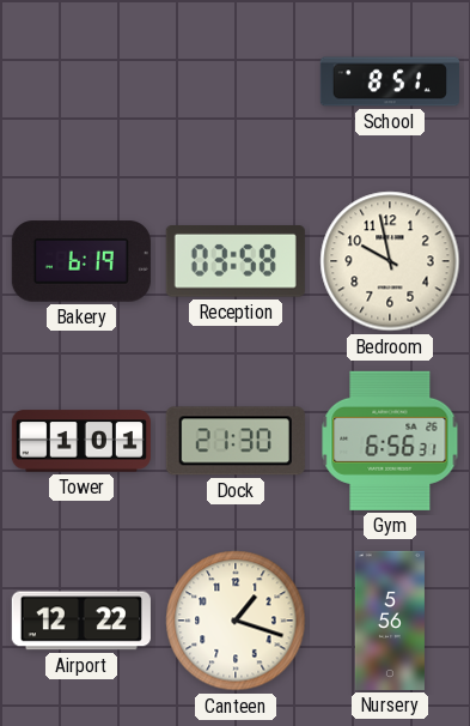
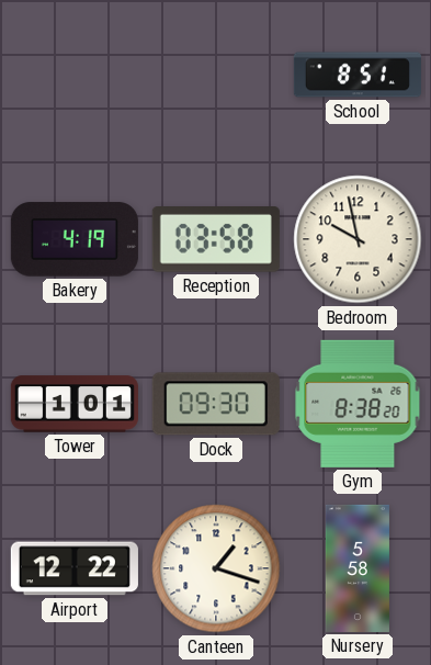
Bakery: 6:19 -> 4:19 (75, 239)
Dock: 21:30 -> 09:30 (216, 404)
Gym: 6:56 -> 8:38 (358, 404)
Nursery: 5:56 -> 5:58 (358, 568)
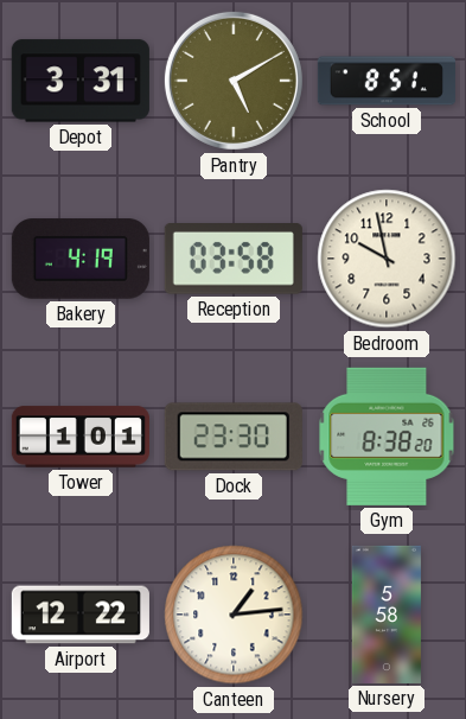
Depot: none -> 3:31 (81, 81)
Pantry: none -> 5:10 (234, 81)
Dock: 09:30 -> 23:30 (234, 437)
Canteen: 1:18 -> 1:14 (234, 615)
